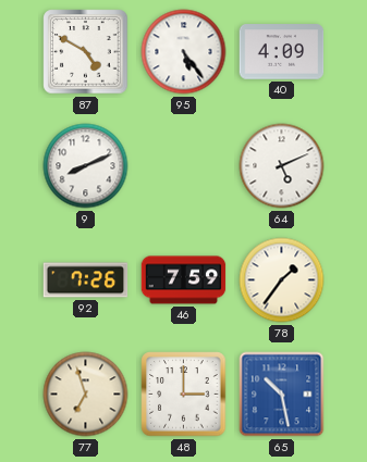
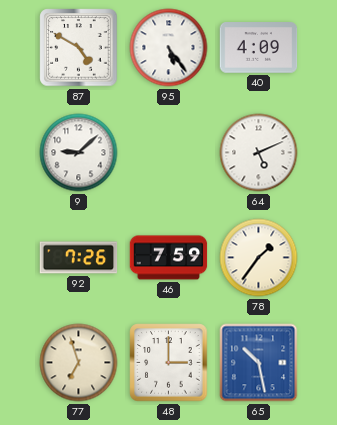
9: 8:11 -> 9:08 (79, 153)
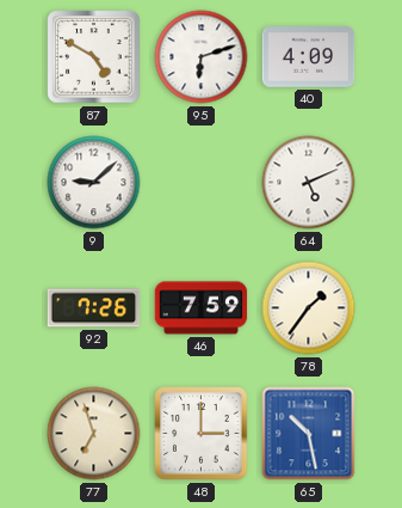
95: 5:24 -> 6:12 (202, 57)
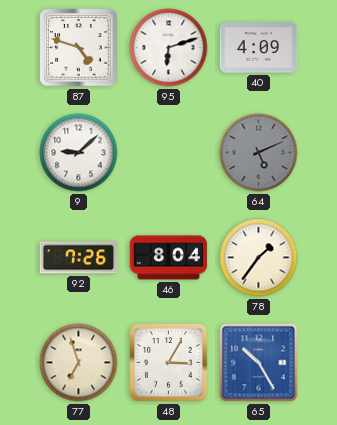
87: 4:50 -> 4:48 (79, 48)
64 dial: white -> grey (259, 153)
46: 7:59 -> 8:04 (169, 258)
48: 3:00 -> 3:05 (169, 363)
65: 10:28 -> 10:25 (259, 363)
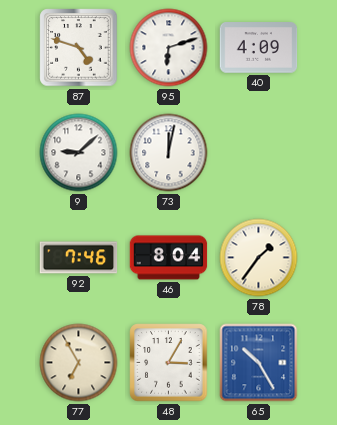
73: none -> 12:02 (169, 153)
64: 5:11 -> none (259, 153)
92: 7:26 -> 7:46 (79, 258)
77: 6:57 -> 6:55 (79, 363)
